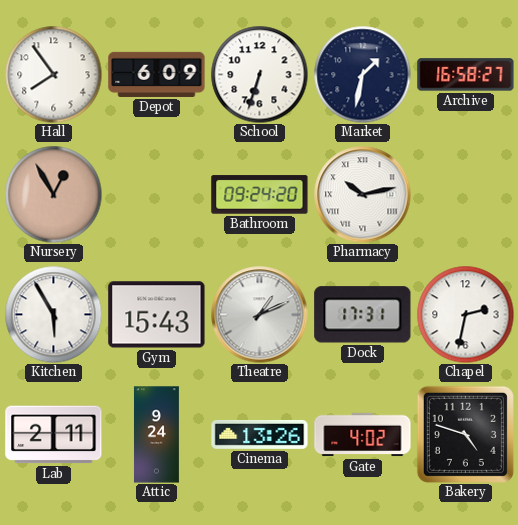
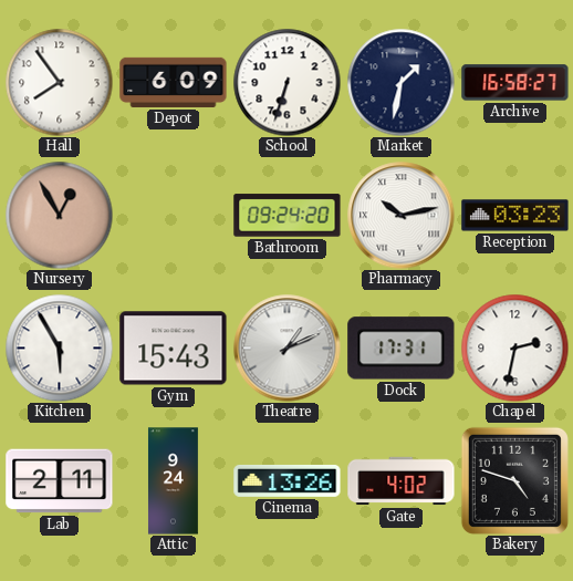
Reception: none -> 03:23 (515, 216)
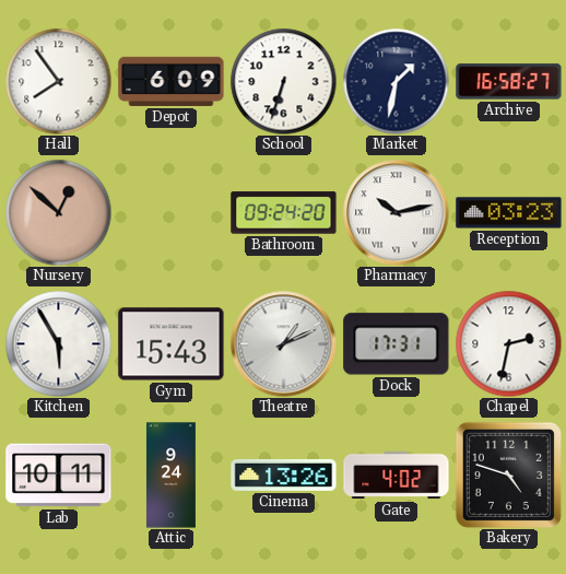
Nursery: 12:55 -> 12:52 (58, 212)
Lab: 2:11 -> 10:11 (59, 476)
